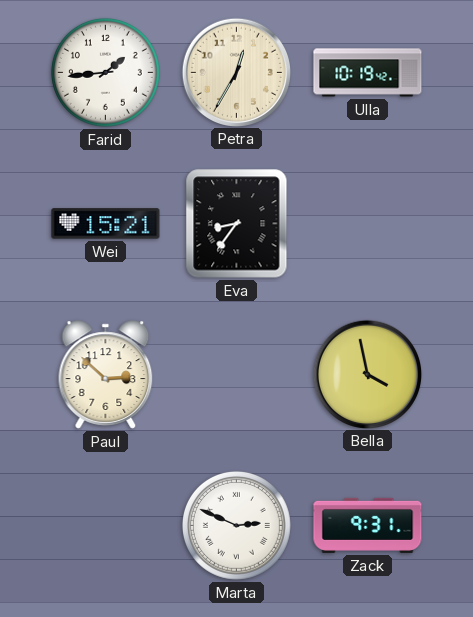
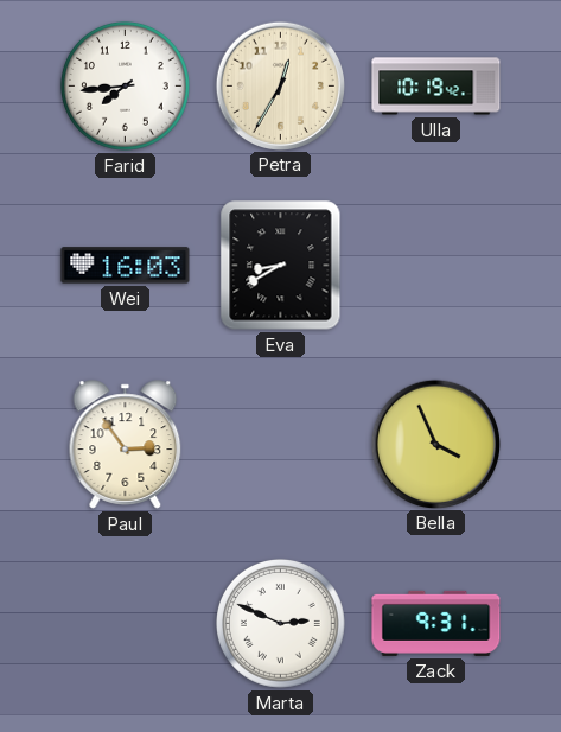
Farid: 1:44 -> 7:44 (125, 85)
Wei: 15:21 -> 16:03 (126, 266)
Eva: 8:36 -> 8:40 (281, 266)
Paul: 2:52 -> 2:54 (126, 445)
Bella: 3:58 -> 3:56 (435, 444)
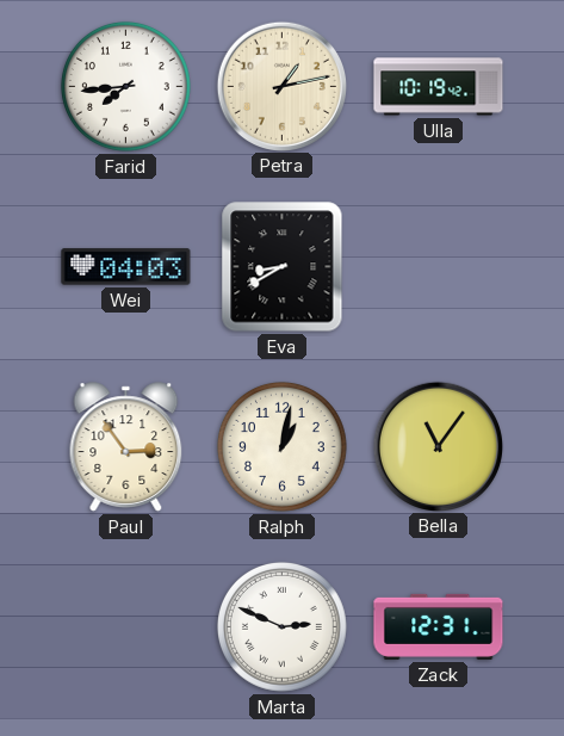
Petra: 12:35 -> 1:13 (281, 86)
Wei: 16:03 -> 04:03 (126, 267)
Ralph: none -> 1:02 (281, 446)
Bella: 3:56 -> 11:06 (438, 446)
Zack: 9:31 -> 12:31 (439, 626)
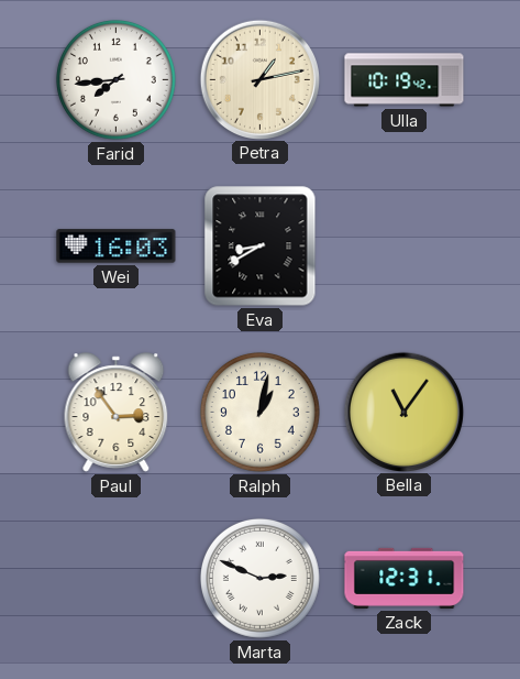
Wei: 04:03 -> 16:03 (117, 247)
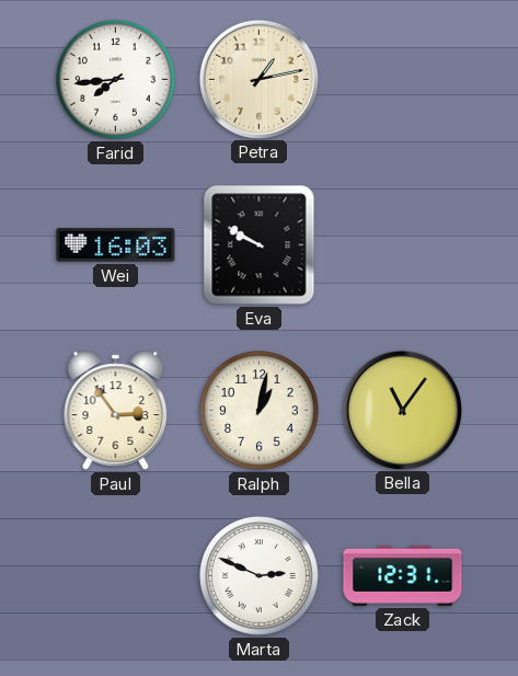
Ulla: 10:19 -> none (405, 80)
Eva: 8:40 -> 9:50 (260, 245)
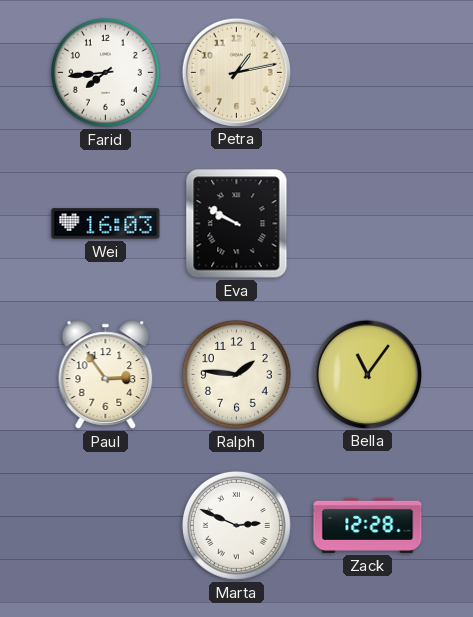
Ralph: 1:02 -> 1:46 (236, 374)
Zack: 12:31 -> 12:28 (368, 525)
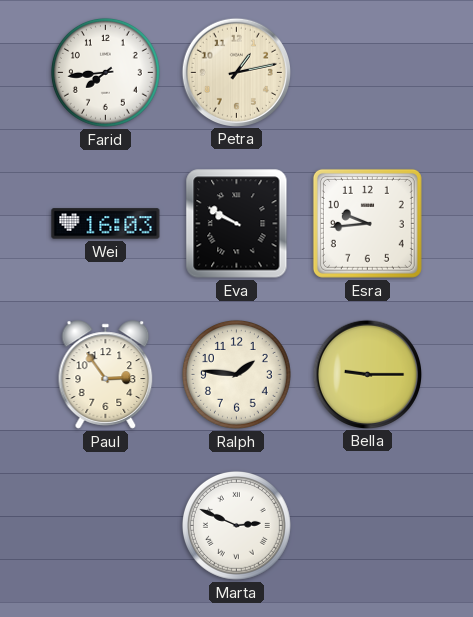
Esra: none -> 9:44 (367, 223)
Bella: 11:06 -> 9:15 (367, 374)
Zack: 12:28 -> none (368, 525)
